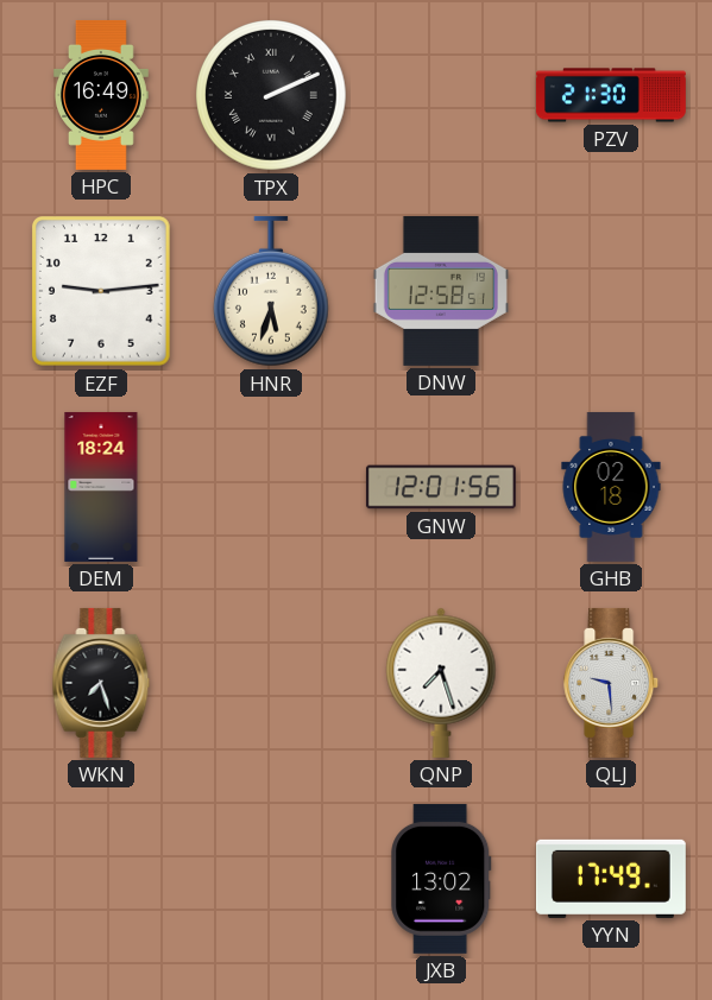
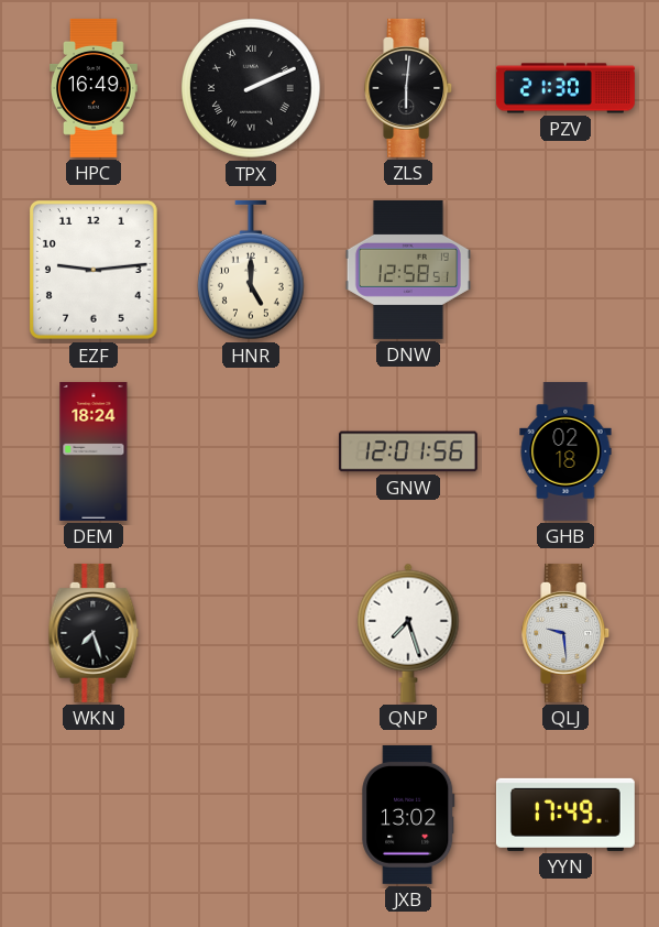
ZLS: none -> 6:01 (409, 88)
HNR: 5:33 -> 5:00 (251, 270)
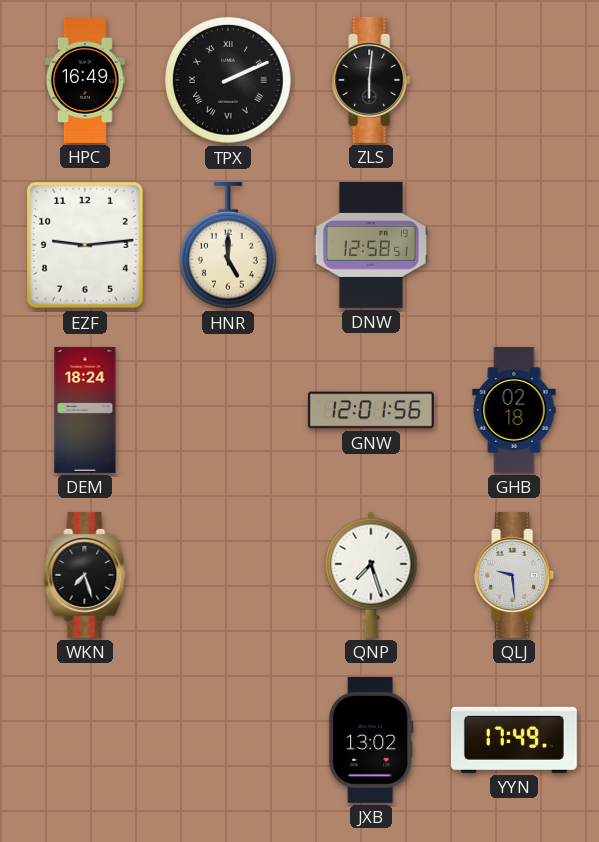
PZV: 21:30 -> none (565, 88)
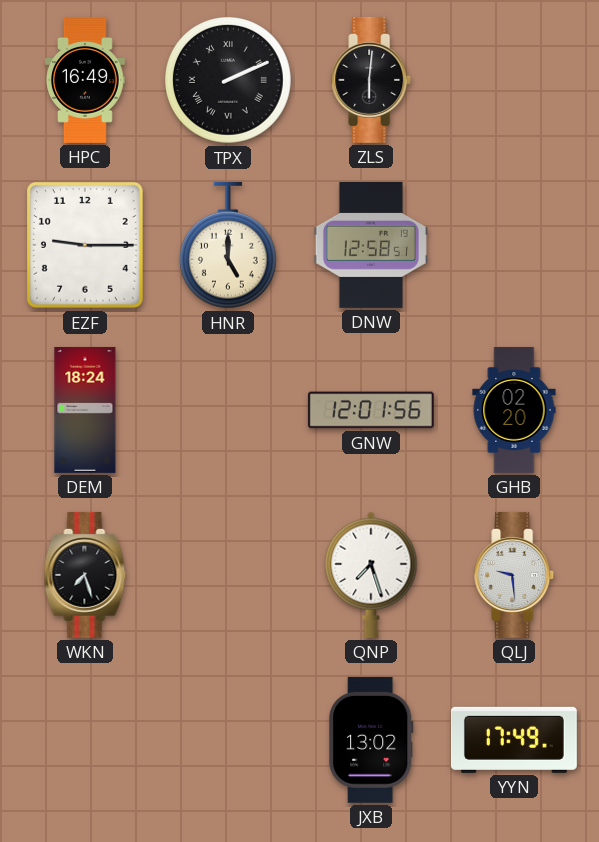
EZF: 9:14 -> 9:15 (85, 246)
GHB: 02:18 -> 02:20 (514, 410)
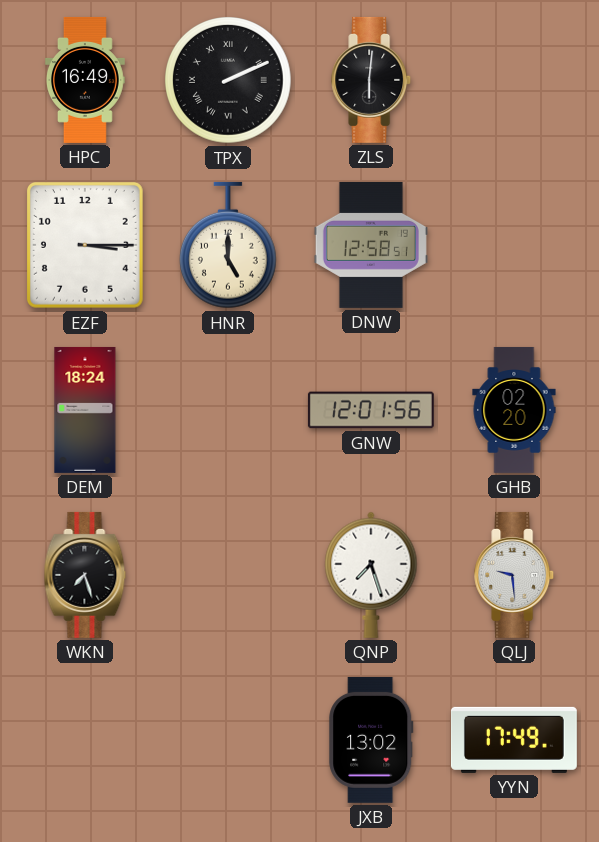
EZF: 9:15 -> 3:15 (85, 246)
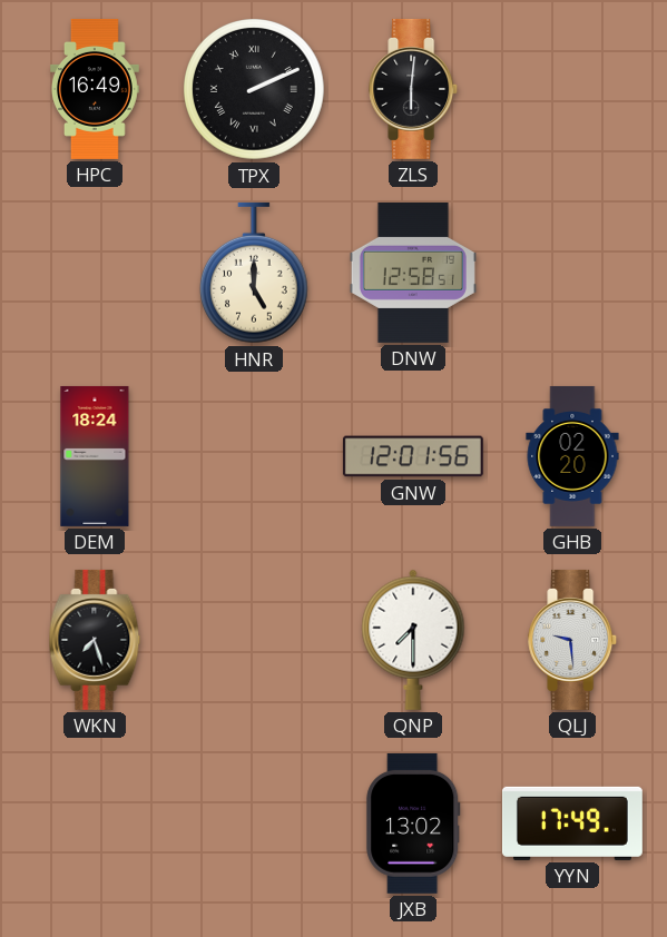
EZF: 3:15 -> none (85, 246)
QNP: 7:27 -> 7:30 (413, 640)
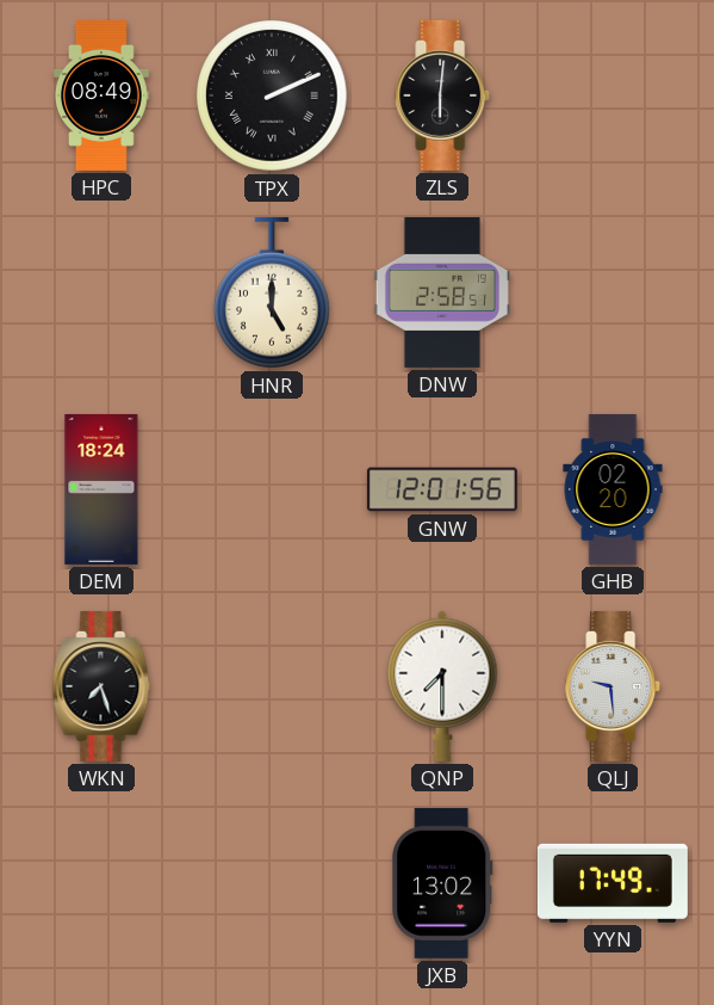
HPC: 16:49 -> 08:49 (103, 95)
DNW: 12:58 -> 2:58 (442, 292)
